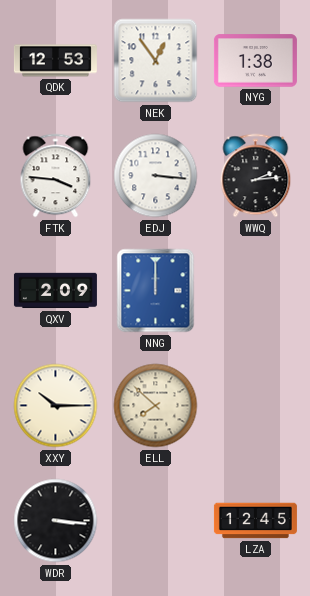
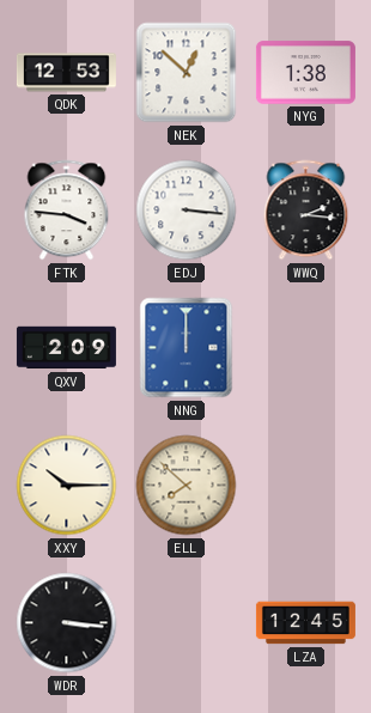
NEK: 12:54 -> 12:52 (187, 73)
WWQ: 2:14 -> 2:16 (306, 211)
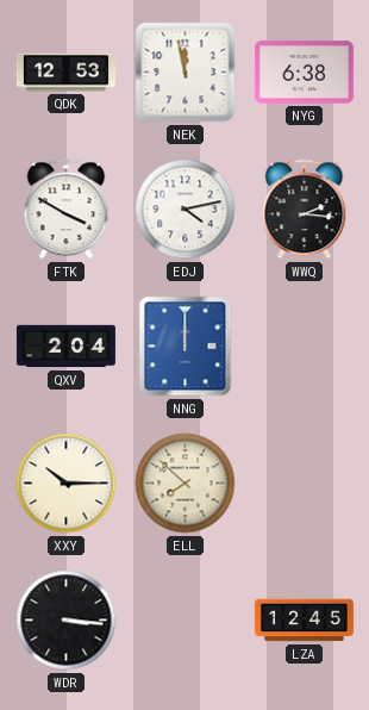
NEK: 12:52 -> 11:58 (186, 73)
NYG: 1:38 -> 6:38 (304, 73)
FTK: 3:46 -> 3:50 (67, 210)
EDJ: 3:16 -> 4:13 (186, 210)
QXV: 2:09 -> 2:04 (65, 347)
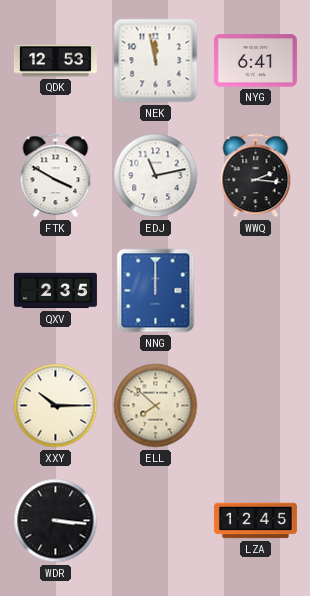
NYG: 6:38 -> 6:41 (255, 61)
EDJ: 4:13 -> 11:13 (156, 176)
QXV: 2:04 -> 2:35 (55, 291)
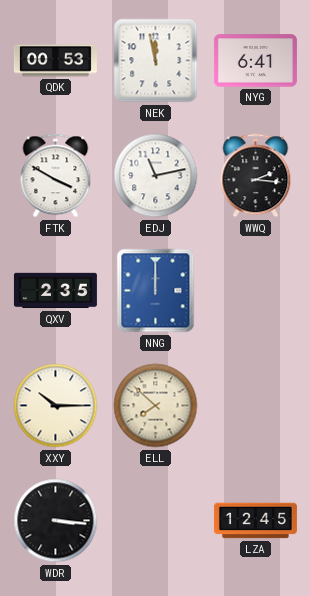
QDK: 12:53 -> 00:53 (55, 61)
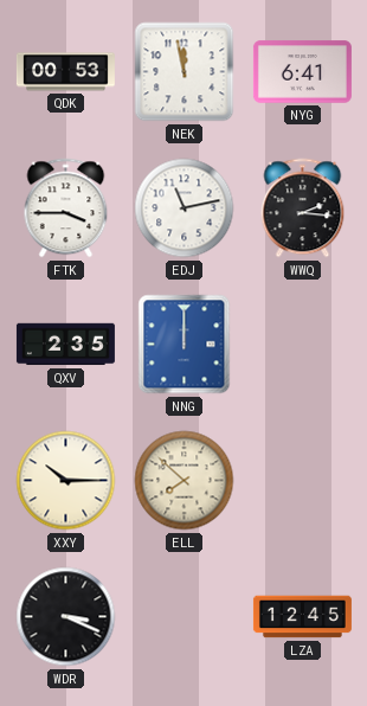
FTK: 3:50 -> 3:45 (66, 208)
WDR: 3:16 -> 3:19 (66, 617)
